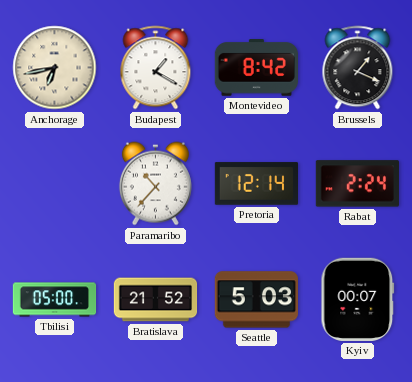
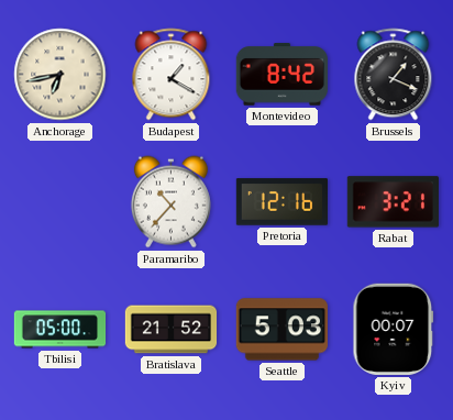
Pretoria: 12:14 -> 12:16 (281, 202)
Rabat: 2:24 -> 3:21 (393, 202)
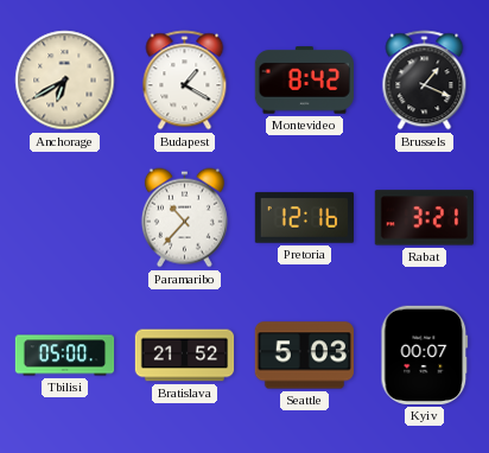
Anchorage: 6:43 -> 6:40 (65, 81)
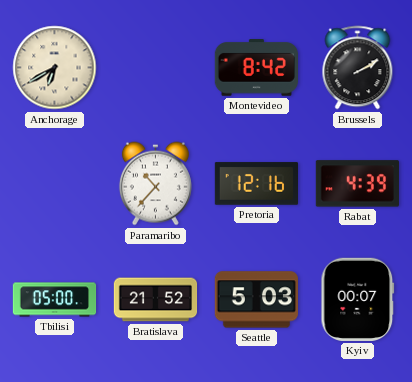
Budapest: 1:20 -> none (185, 81)
Brussels: 1:19 -> 2:10 (358, 68)
Rabat: 3:21 -> 4:39 (357, 184)
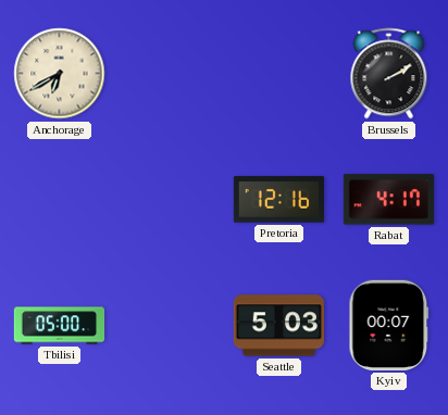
Montevideo: 8:42 -> none (256, 68)
Paramaribo: 10:37 -> none (155, 184)
Rabat: 4:39 -> 4:17 (388, 200)
Bratislava: 21:52 -> none (156, 300)
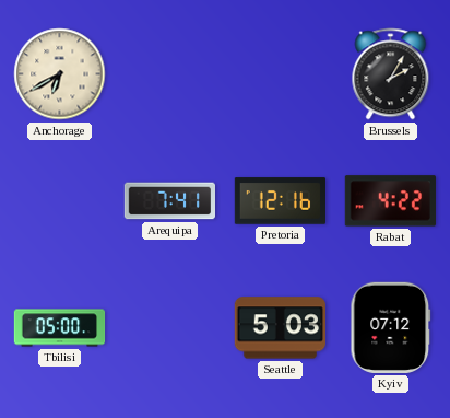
Brussels: 2:10 -> 2:05 (391, 74)
Arequipa: none -> 7:41 (170, 201)
Rabat: 4:17 -> 4:22 (390, 201)
Kyiv: 00:07 -> 07:12 (391, 327)
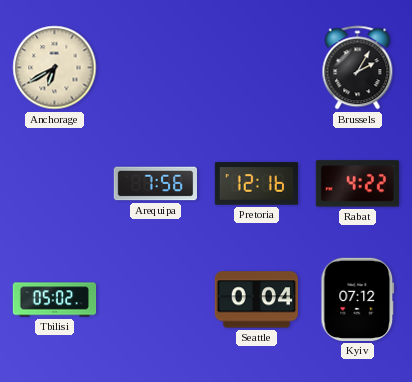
Arequipa: 7:41 -> 7:56 (156, 184)
Tbilisi: 05:00 -> 05:02 (55, 300)
Seattle: 5:03 -> 0:04 (256, 300)
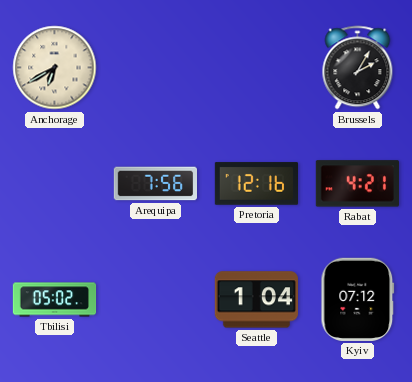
Rabat: 4:22 -> 4:21 (357, 184)
Seattle: 0:04 -> 1:04 (256, 300)
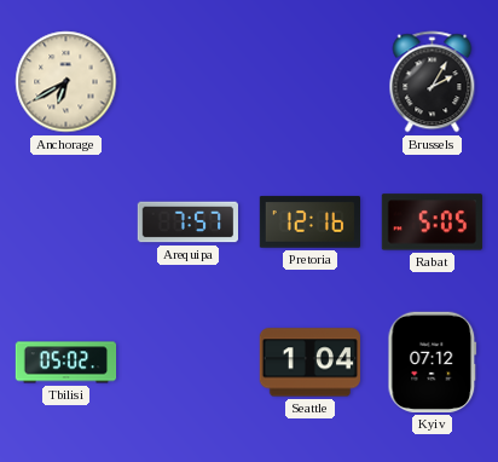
Arequipa: 7:56 -> 7:57 (189, 223)
Rabat: 4:21 -> 5:05 (432, 223)
